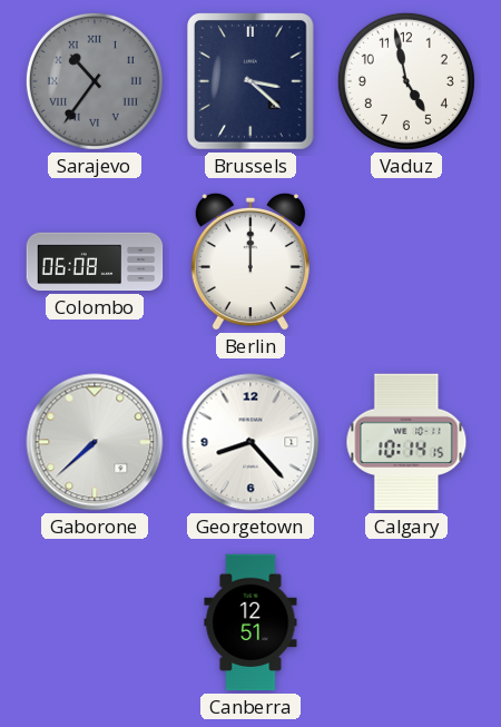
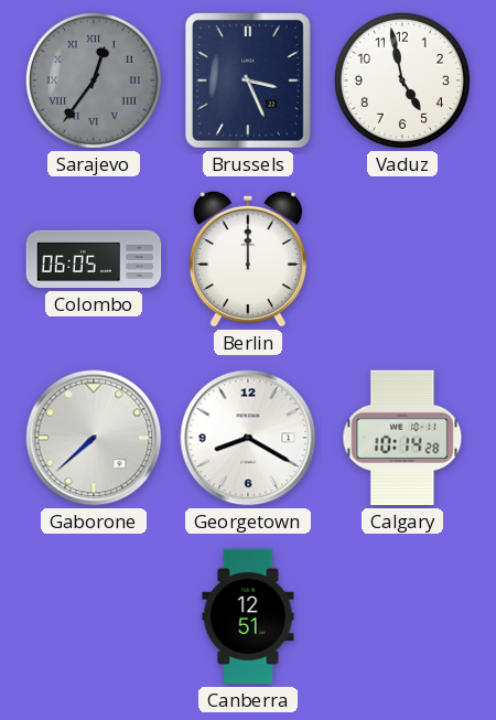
Sarajevo: 10:36 -> 12:36 (94, 80)
Brussels: 3:22 -> 3:26 (249, 80)
Colombo: 06:08 -> 06:05 (94, 259)
Georgetown: 8:23 -> 8:20 (248, 438)
Calgary: 10:14:15 -> 10:14:28 (402, 438)
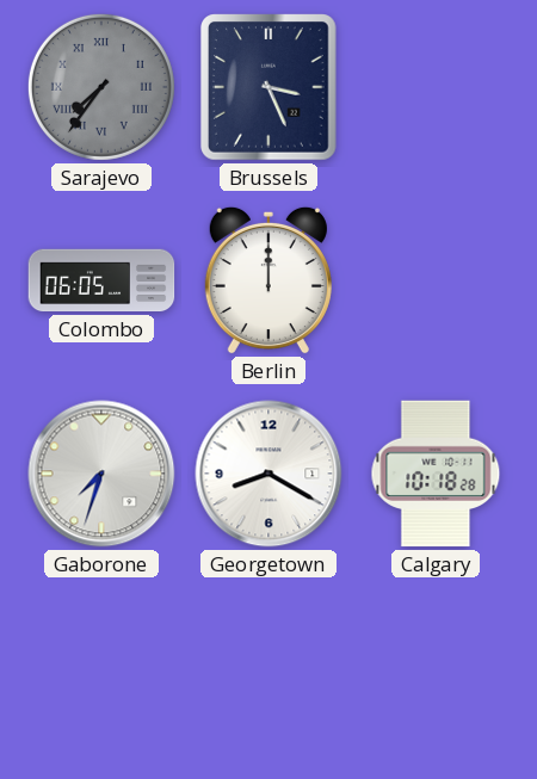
Sarajevo: 12:36 -> 7:36 (101, 87)
Vaduz: 4:58 -> none (402, 80)
Gaborone: 7:38 -> 7:33 (101, 474)
Calgary: 10:14 -> 10:18 (436, 474)
Canberra: 12:51 -> none (248, 616)
